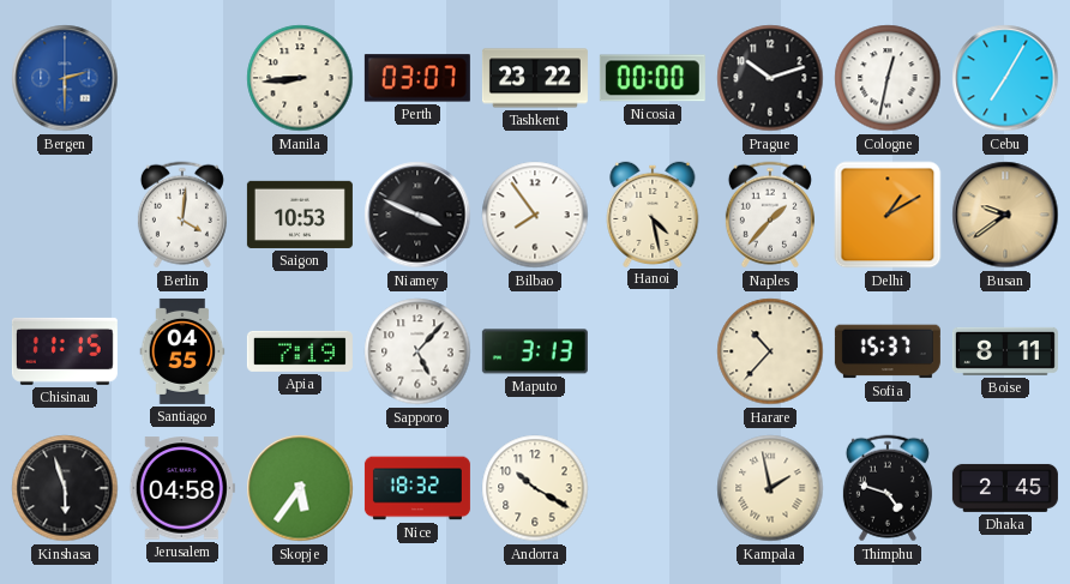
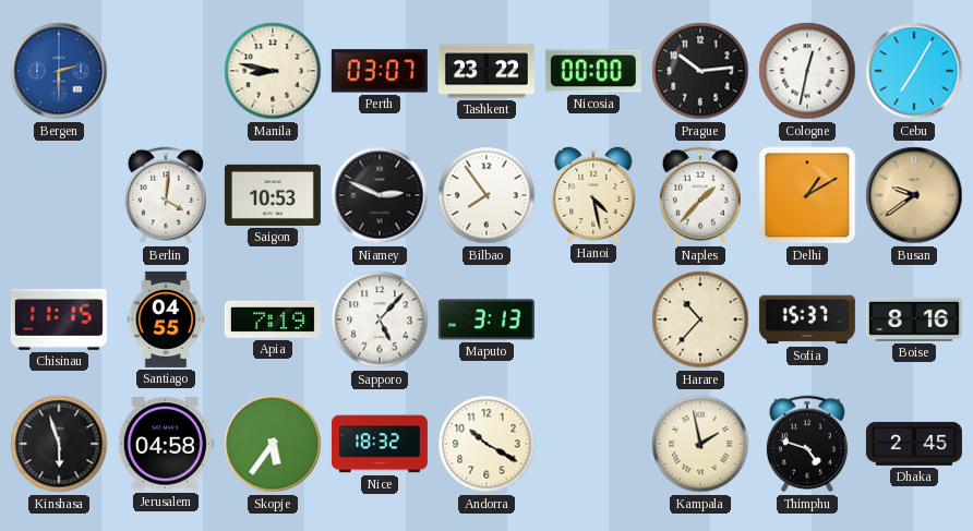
Manila: 8:44 -> 8:47 (273, 71)
Prague: 10:12 -> 10:14 (700, 71)
Niamey: 3:49 -> 2:49 (380, 195)
Boise: 8:11 -> 8:16 (914, 319)
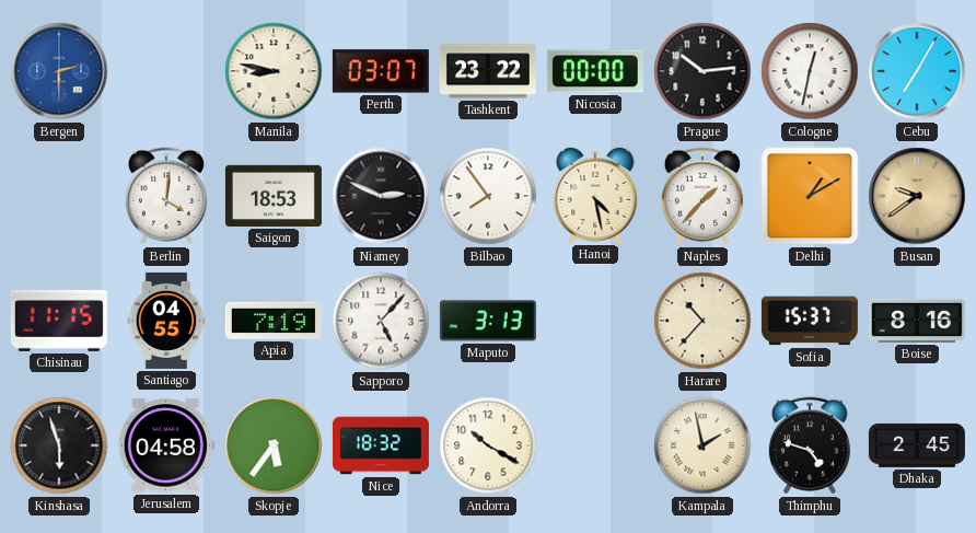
Saigon: 10:53 -> 18:53 (274, 196)
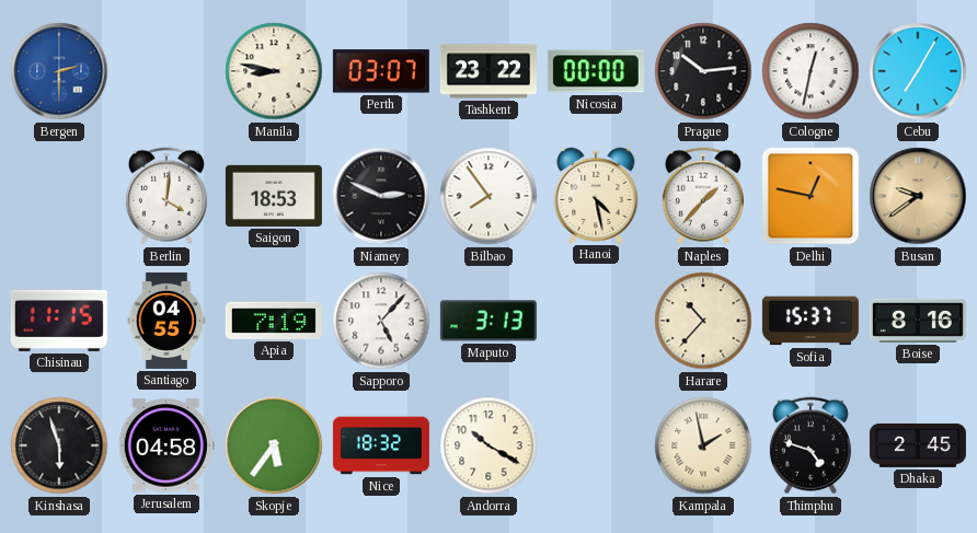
Delhi: 1:10 -> 12:47 (811, 196)
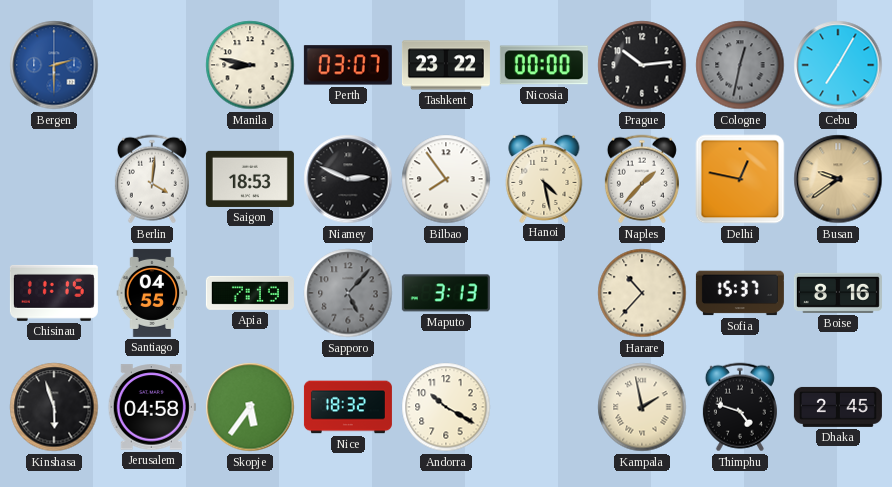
Cologne dial: white -> grey (740, 65)
Sapporo dial: white -> grey (348, 293)
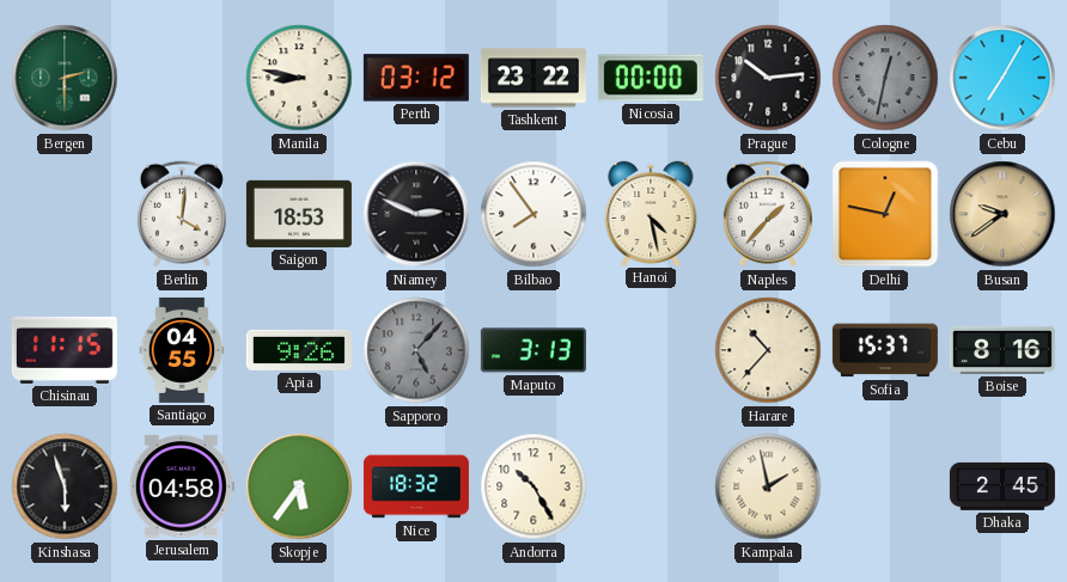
Bergen dial: blue -> green (65, 78)
Perth: 03:07 -> 03:12 (416, 78)
Apia: 7:19 -> 9:26 (299, 350)
Andorra: 10:20 -> 10:25 (533, 486)
Thimphu: 4:48 -> none (740, 407)
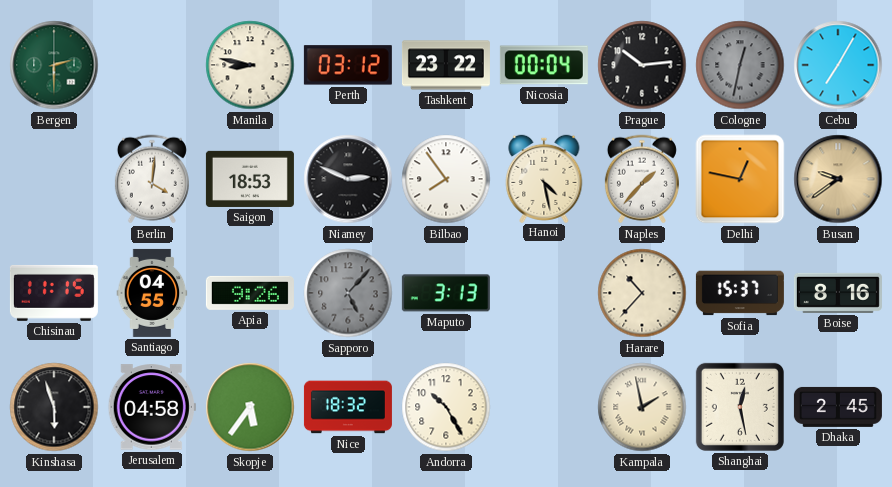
Nicosia: 00:00 -> 00:04 (544, 65)
Shanghai: none -> 12:28 (740, 407)
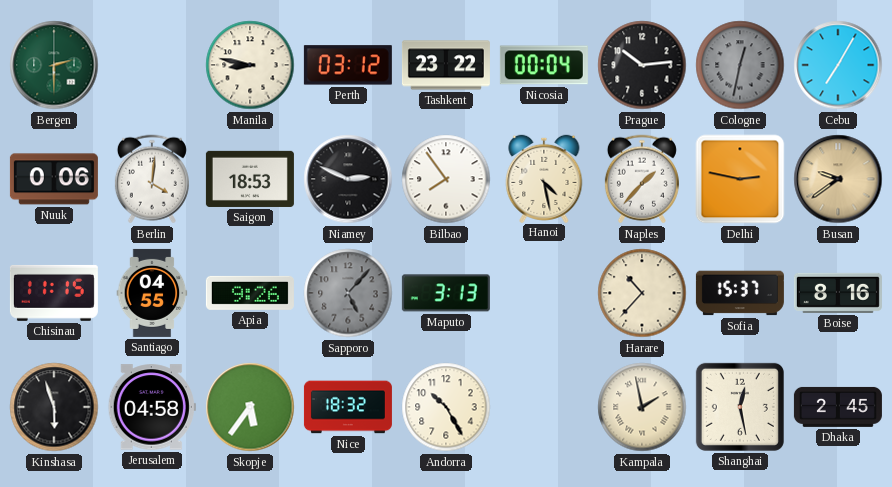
Nuuk: none -> 0:06 (54, 179)
Delhi: 12:47 -> 2:47 (740, 179)
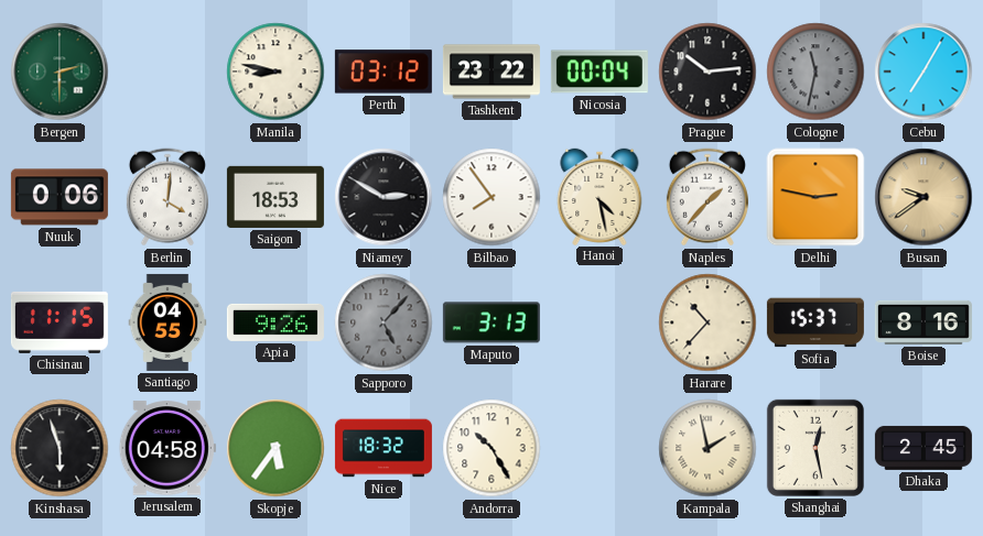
Cologne: 12:32 -> 11:32 (815, 72)
Niamey: 2:49 -> 2:50 (384, 197)
